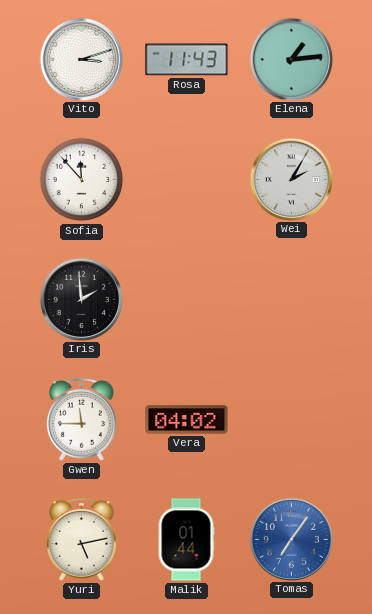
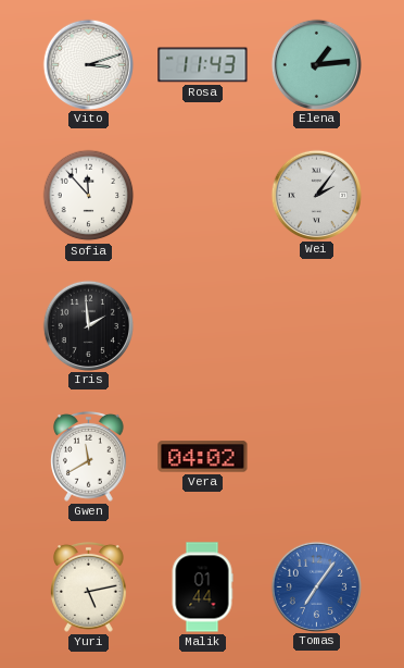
Wei: 2:05 -> 2:06 (316, 195)
Gwen: 11:45 -> 11:40 (89, 456)
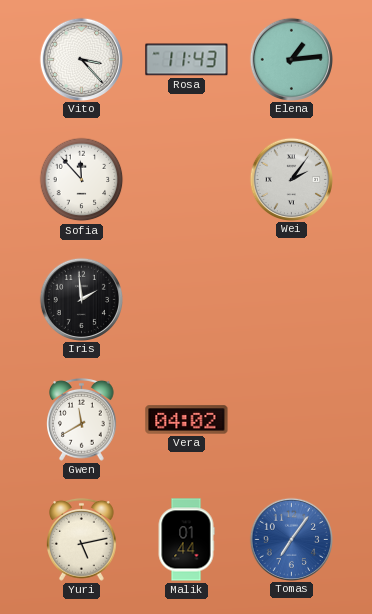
Vito: 3:12 -> 3:23 (81, 59)
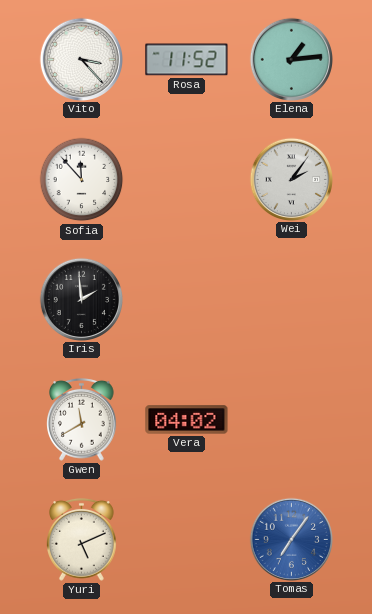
Rosa: 11:43 -> 11:52 (187, 60)
Yuri: 5:13 -> 5:11 (82, 539)
Malik: 01:44 -> none (186, 540)
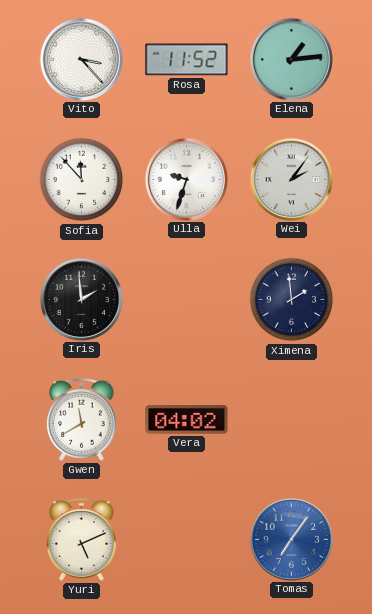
Ulla: none -> 9:33 (186, 179)
Ximena: none -> 1:59 (292, 300)
